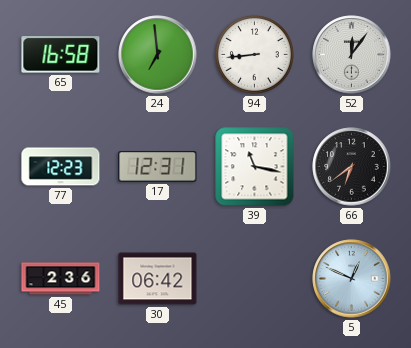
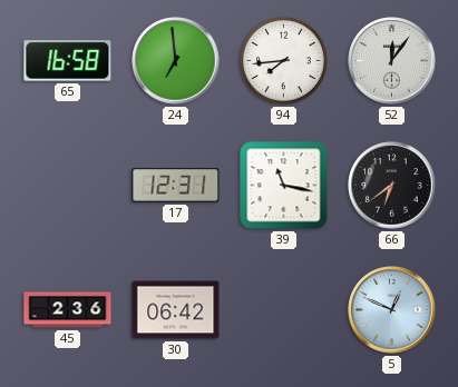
94: 8:44 -> 7:44 (283, 60)
77: 12:23 -> none (61, 167)
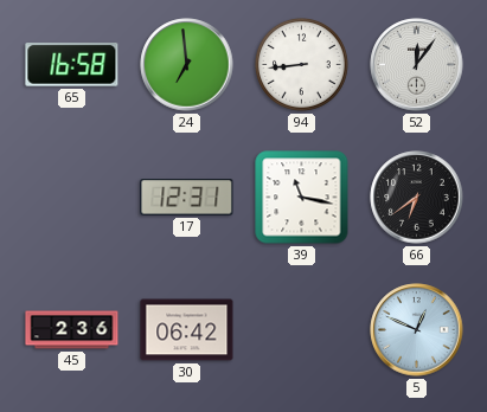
94: 7:44 -> 8:44 (301, 64)
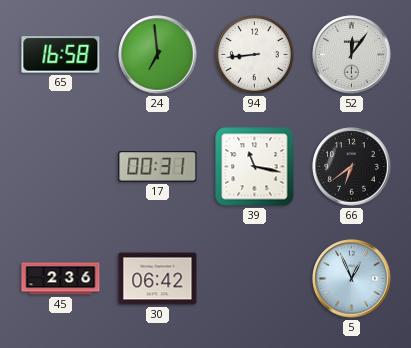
17: 12:31 -> 00:31 (158, 167)
5: 12:49 -> 12:56 (352, 279)
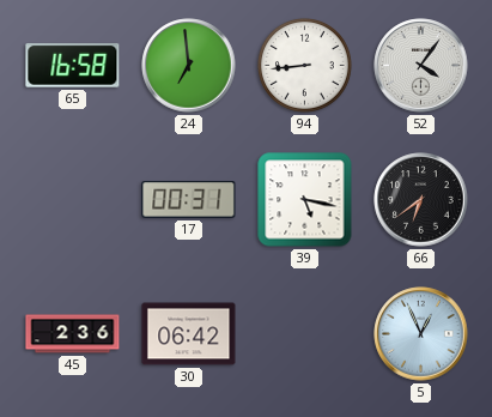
52: 12:06 -> 4:06 (421, 66)
39: 11:17 -> 5:17 (305, 200)
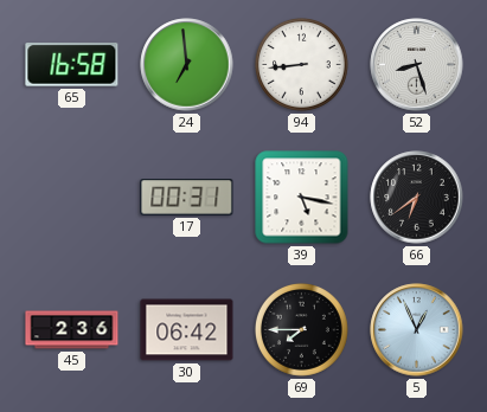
52: 4:06 -> 8:27 (417, 65)
69: none -> 7:45 (301, 329)
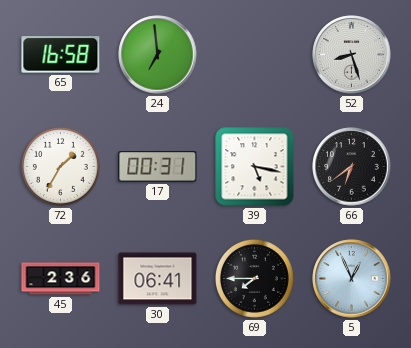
94: 8:44 -> none (301, 64)
72: none -> 1:35 (60, 166)
30: 06:42 -> 06:41 (158, 279)
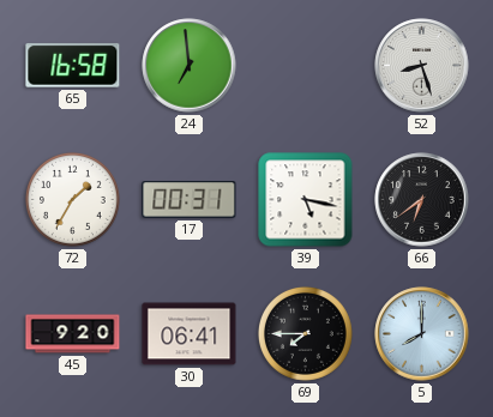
45: 2:36 -> 9:20 (73, 334)
5: 12:56 -> 8:00 (422, 334)
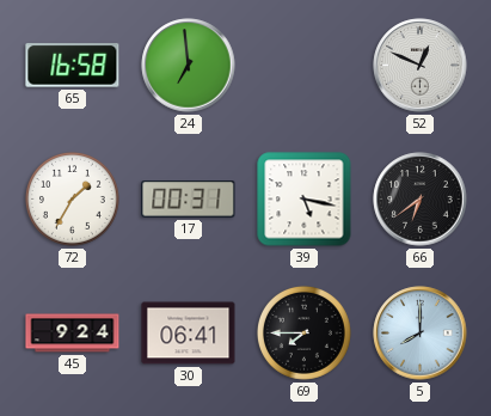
52: 8:27 -> 12:49 (421, 66)
45: 9:20 -> 9:24 (73, 334)
